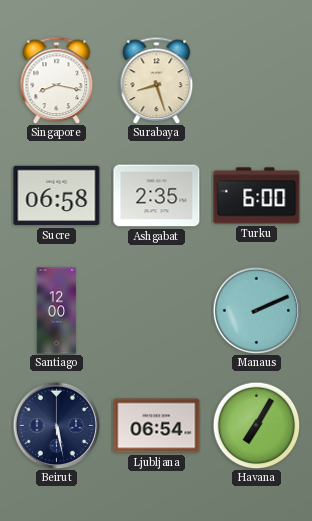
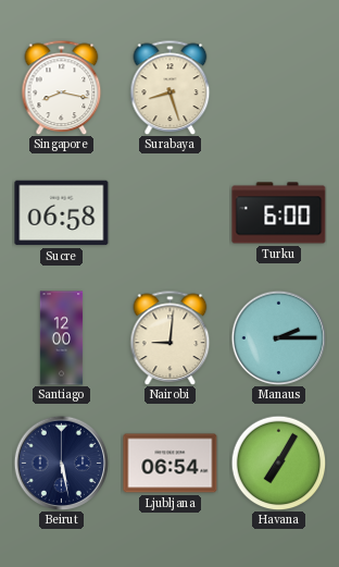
Ashgabat: 2:35 -> none (157, 196)
Nairobi: none -> 9:01 (171, 337)
Manaus: 2:11 -> 2:15 (278, 337)
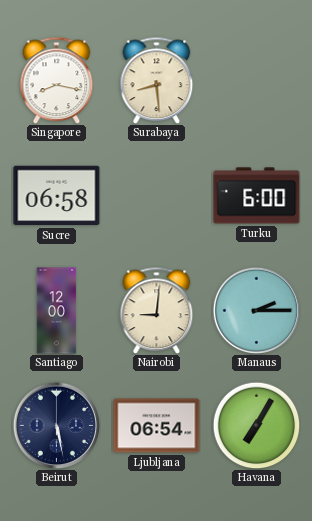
Surabaya: 8:27 -> 8:29 (157, 80)
